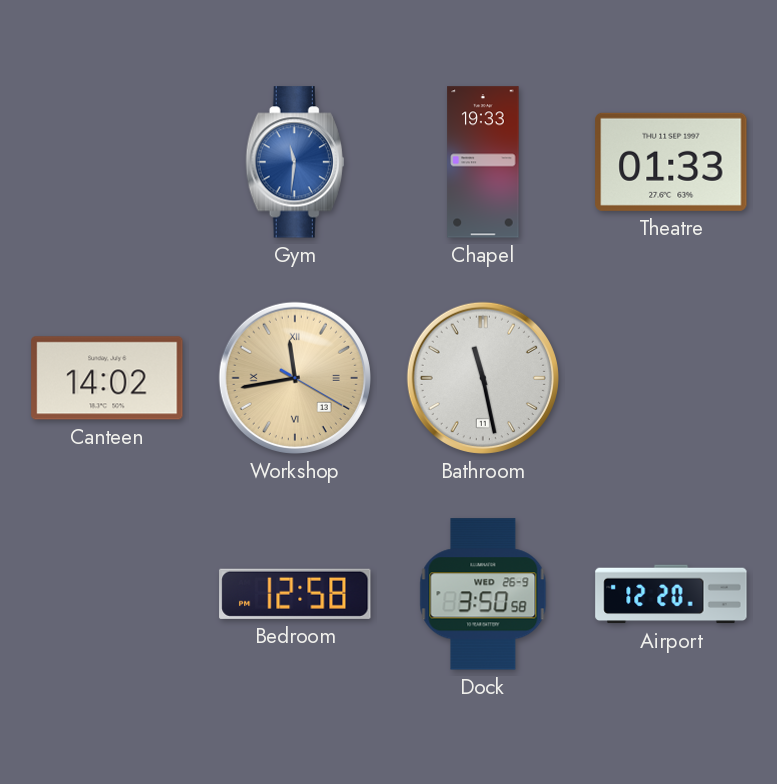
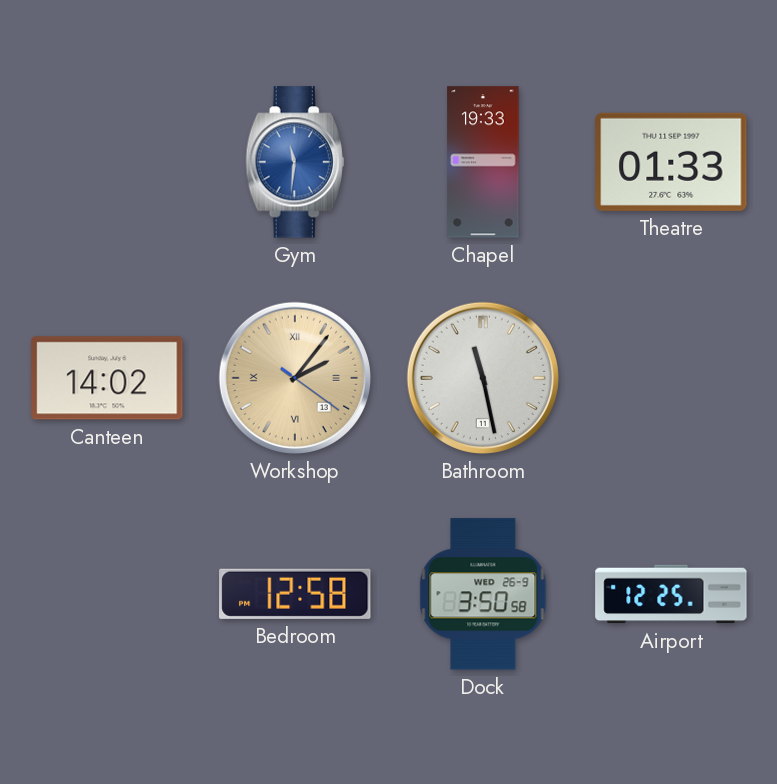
Workshop: 11:43 -> 2:06 (295, 378)
Airport: 12:20 -> 12:25 (671, 594)
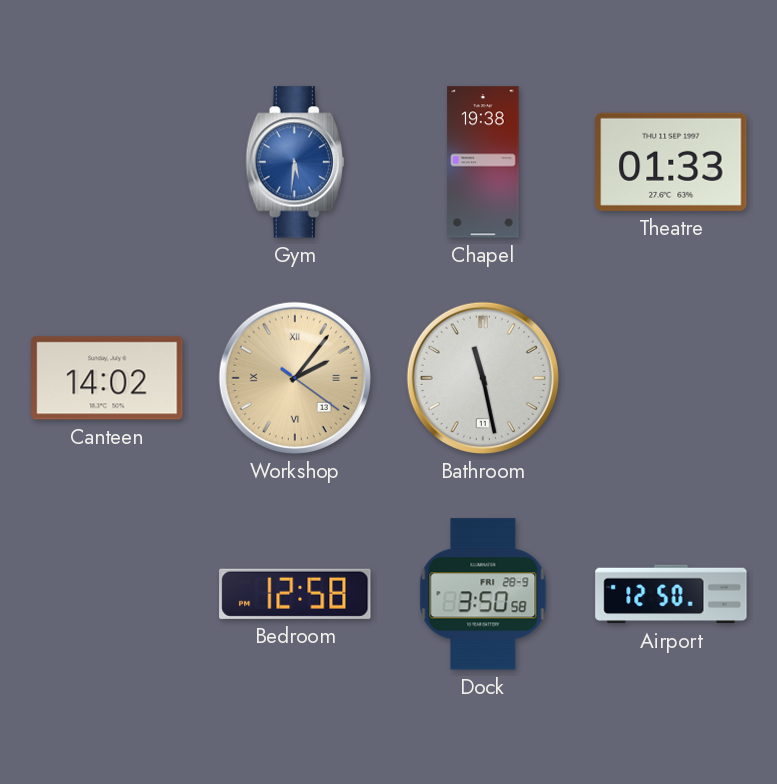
Gym: 11:31 -> 5:31 (295, 162)
Chapel: 19:33 -> 19:38 (483, 162)
Dock date: WED 26-9 -> FRI 28-9 (483, 594)
Airport: 12:25 -> 12:50 (671, 594)
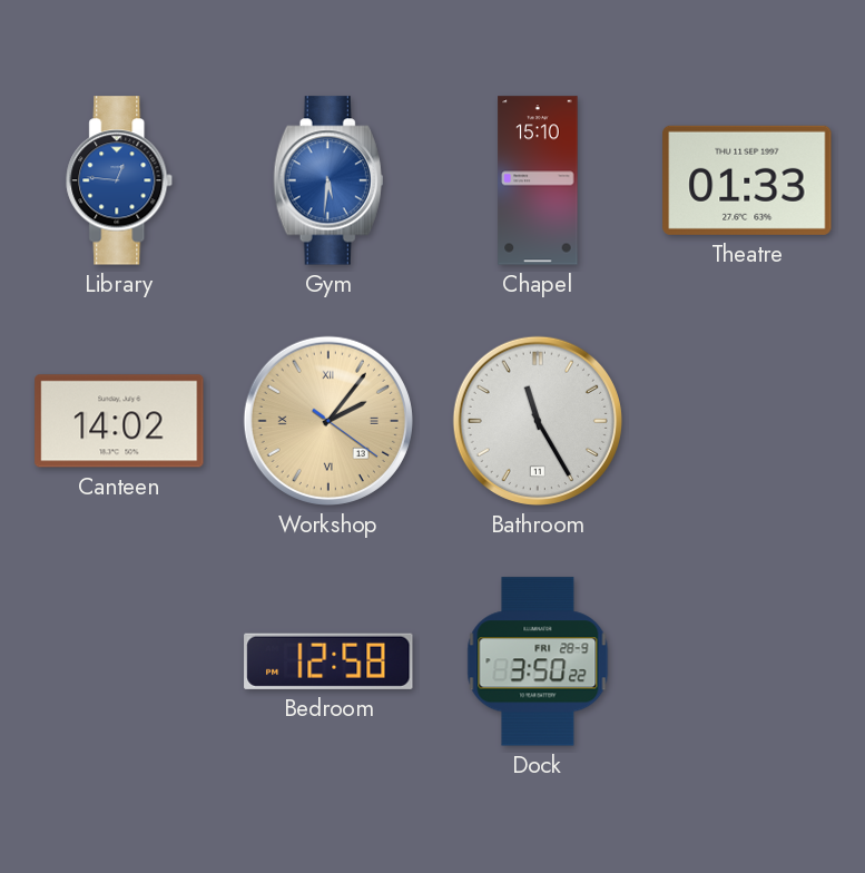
Library: none -> 12:46 (120, 180)
Chapel: 19:38 -> 15:10 (538, 180)
Bathroom: 11:28 -> 11:25 (538, 421)
Dock: 3:50:58 -> 3:50:22 (538, 661)
Airport: 12:50 -> none (671, 594)
